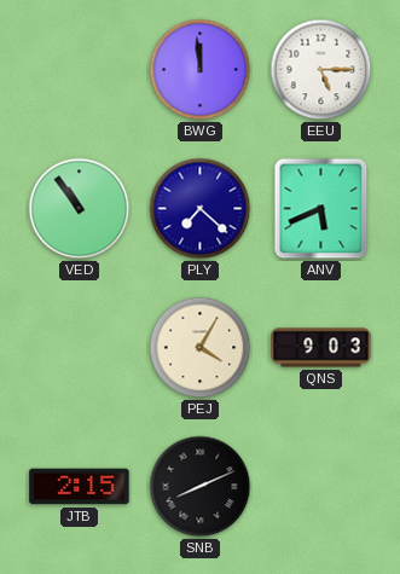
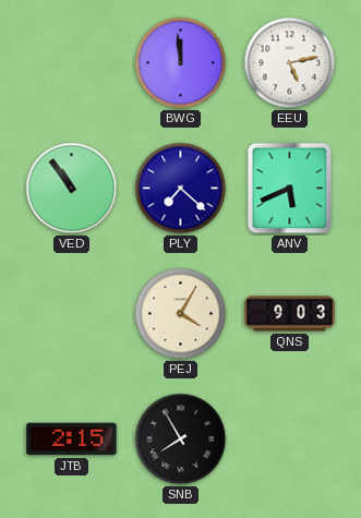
EEU: 5:15 -> 5:13 (290, 63)
SNB: 8:11 -> 7:55 (181, 439)
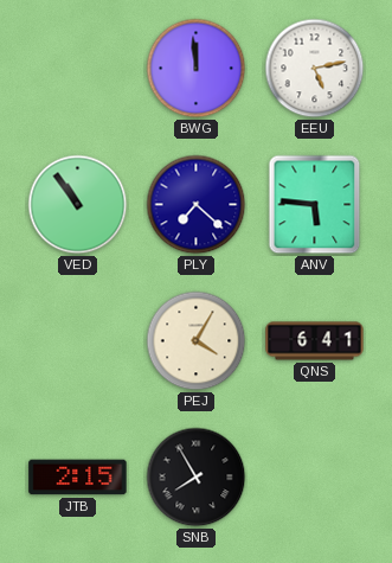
ANV: 5:41 -> 5:46 (315, 205)
QNS: 9:03 -> 6:41 (315, 341)
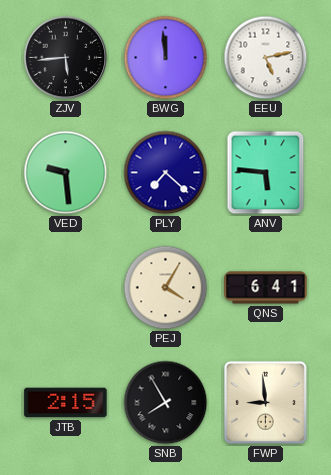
ZJV: none -> 5:44 (66, 58)
VED: 10:54 -> 9:29 (66, 173)
FWP: none -> 8:59 (265, 402)
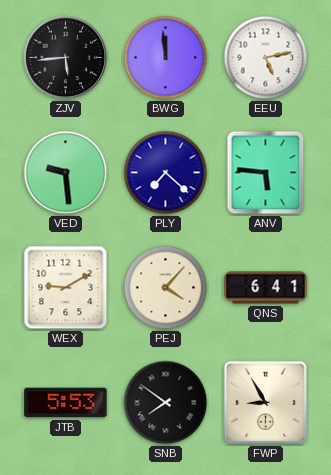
WEX: none -> 9:10 (66, 288)
PEJ: 4:05 -> 4:07 (166, 288)
JTB: 2:15 -> 5:53 (66, 403)
SNB: 7:55 -> 7:51 (166, 403)
FWP: 8:59 -> 8:55 (265, 402)
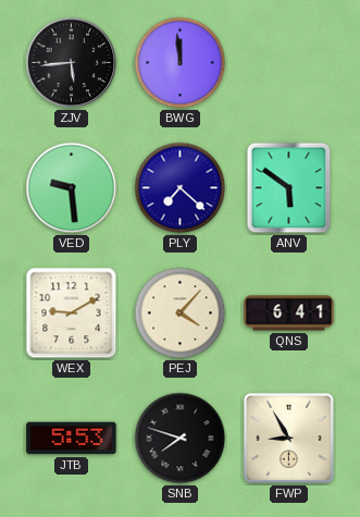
EEU: 5:13 -> none (266, 58)
ANV: 5:46 -> 5:51 (289, 188)
SNB: 7:51 -> 7:48 (181, 439)
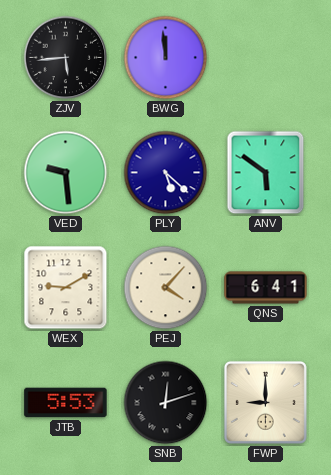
PLY: 7:22 -> 5:22 (166, 173)
SNB: 7:48 -> 12:12 (166, 403)
FWP: 8:55 -> 9:00 (265, 402)
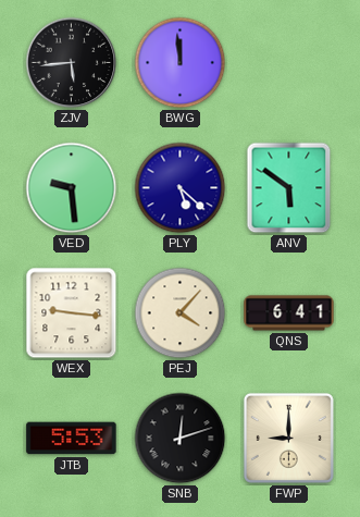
WEX: 9:10 -> 9:16 (72, 313)
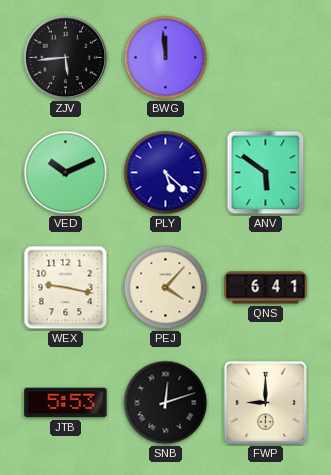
VED: 9:29 -> 10:11 (66, 173)
WEX: 9:16 -> 9:17 (66, 288)
